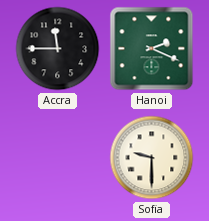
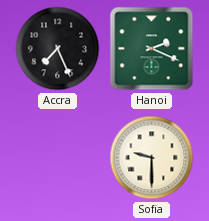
Accra: 11:45 -> 7:26 (58, 49)
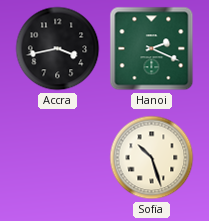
Accra: 7:26 -> 3:43 (58, 49)
Sofia: 9:30 -> 10:27 (152, 158)
